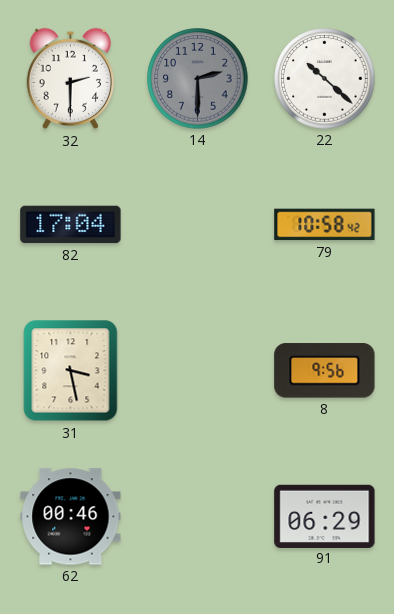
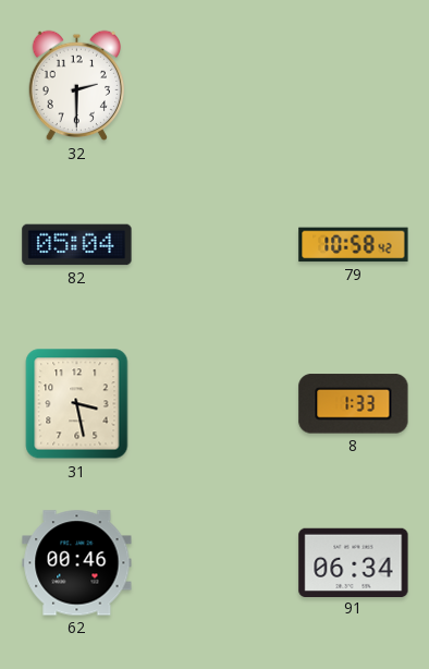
14: 2:30 -> none (198, 79)
22: 10:22 -> none (325, 79)
82: 17:04 -> 05:04 (77, 245)
8: 9:56 -> 1:33 (354, 404)
91: 06:29 -> 06:34 (354, 562)
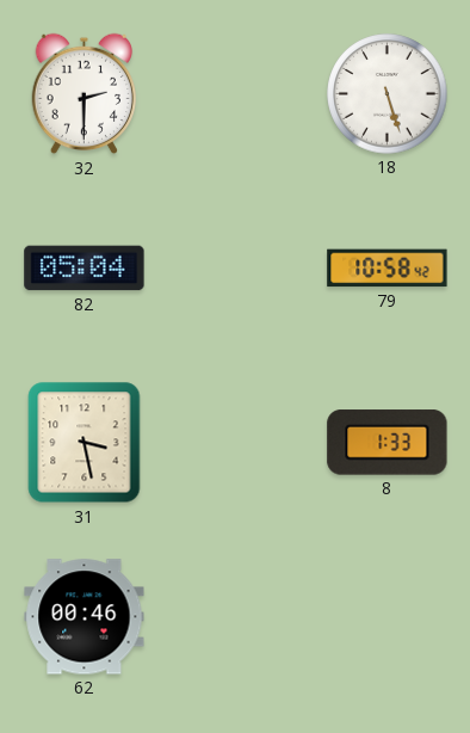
18: none -> 5:27 (388, 94)
91: 06:34 -> none (354, 562)
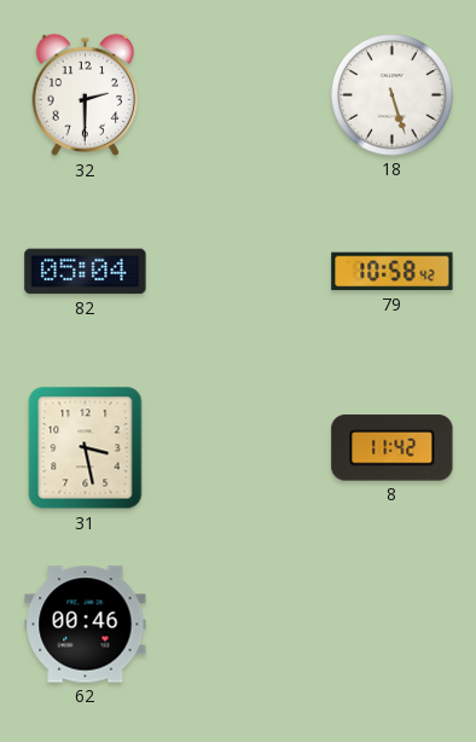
8: 1:33 -> 11:42 (393, 448)
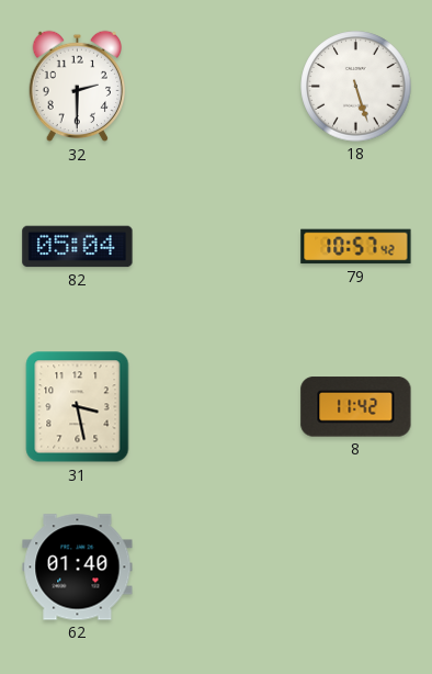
79: 10:58 -> 10:57 (356, 247)
62: 00:46 -> 01:40 (78, 568)
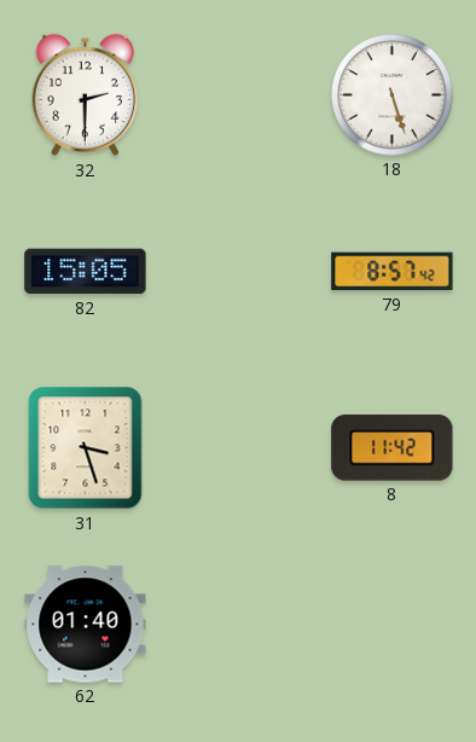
82: 05:04 -> 15:05 (86, 272)
79: 10:57 -> 8:57 (393, 272)
31: 3:28 -> 3:27 (86, 448)
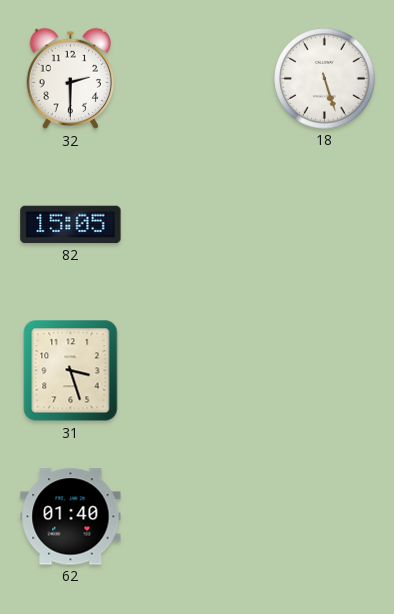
79: 8:57 -> none (393, 272)
8: 11:42 -> none (393, 448)
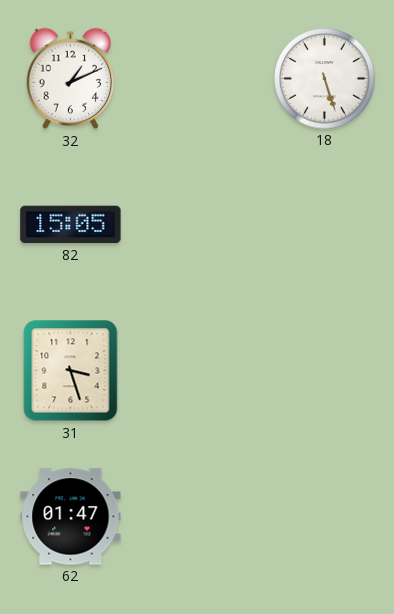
32: 2:30 -> 1:11 (71, 79)
62: 01:40 -> 01:47 (71, 517)
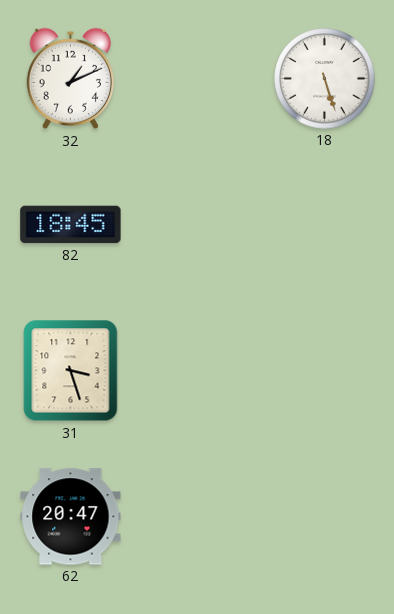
82: 15:05 -> 18:45 (71, 225)
62: 01:47 -> 20:47 (71, 517)
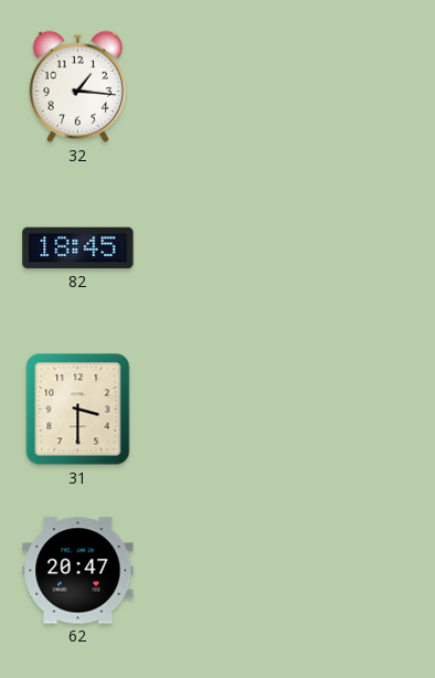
32: 1:11 -> 1:16 (78, 87)
18: 5:27 -> none (325, 79)
31: 3:27 -> 3:30 (78, 410)
